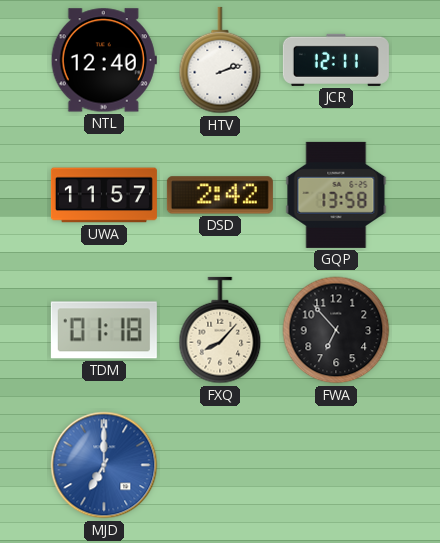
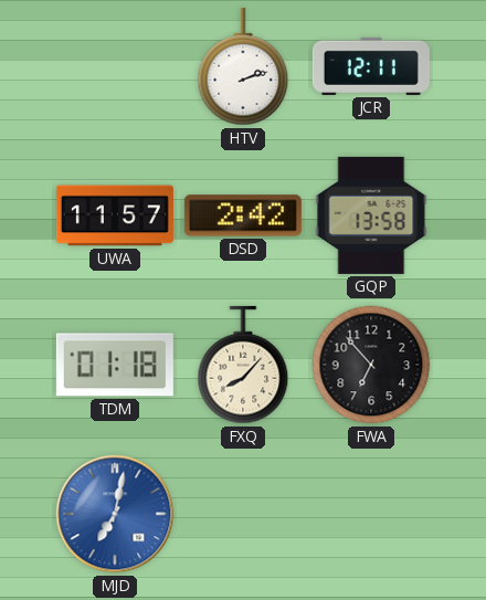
NTL: 12:40 -> none (104, 60)
MJD: 7:00 -> 7:02 (115, 514)
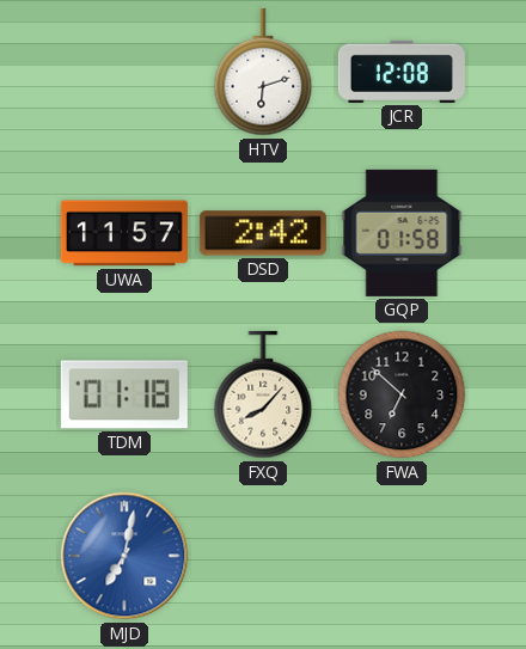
HTV: 2:12 -> 6:12 (263, 72)
JCR: 12:11 -> 12:08 (402, 72)
GQP: 13:58 -> 01:58 (402, 233)
FWA: 6:53 -> 6:52 (402, 394)
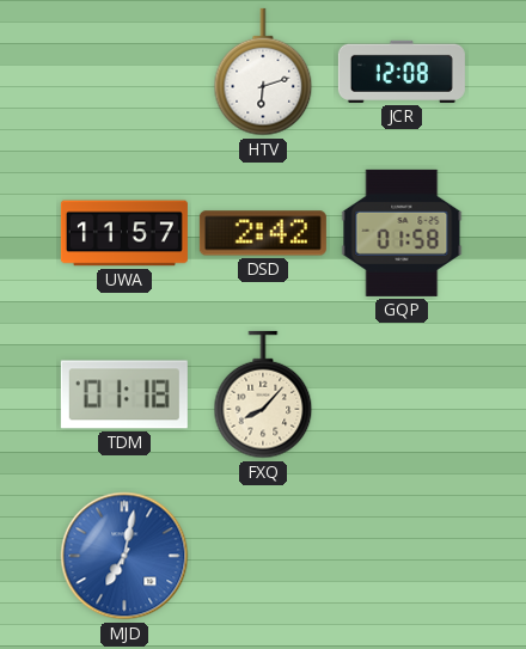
FWA: 6:52 -> none (402, 394)
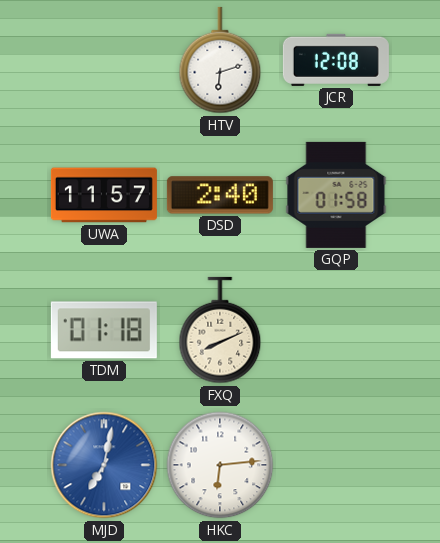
DSD: 2:42 -> 2:40 (220, 195)
FXQ: 8:07 -> 8:11 (220, 330)
HKC: none -> 6:14 (220, 465)
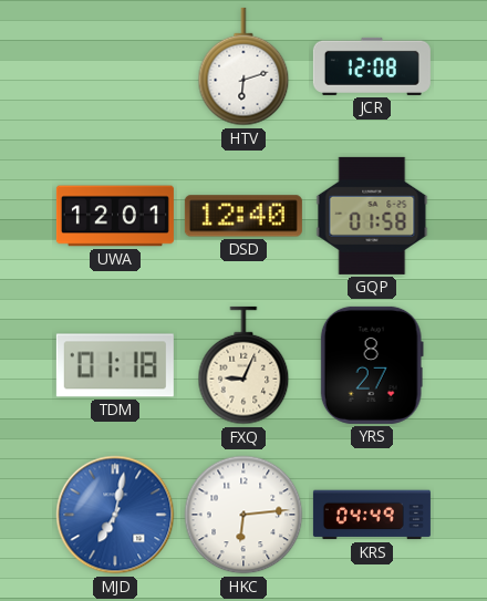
UWA: 11:57 -> 12:01 (115, 216)
DSD: 2:40 -> 12:40 (244, 216)
FXQ: 8:11 -> 9:04 (244, 365)
YRS: none -> 8:27 (372, 365)
KRS: none -> 04:49 (372, 515)
